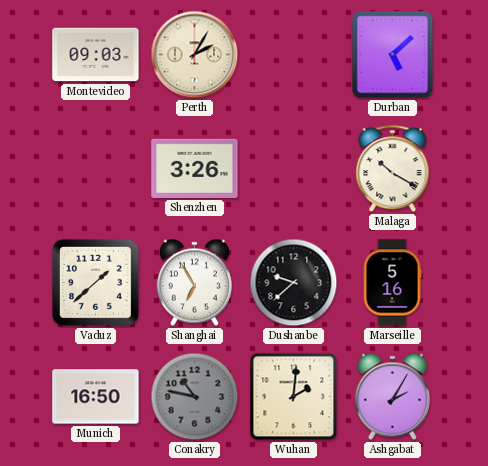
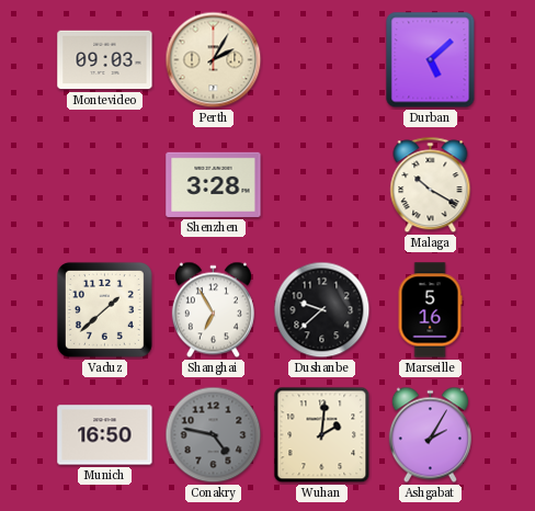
Shenzhen: 3:26 -> 3:28 (214, 184)
Conakry: 10:47 -> 4:47 (214, 435)
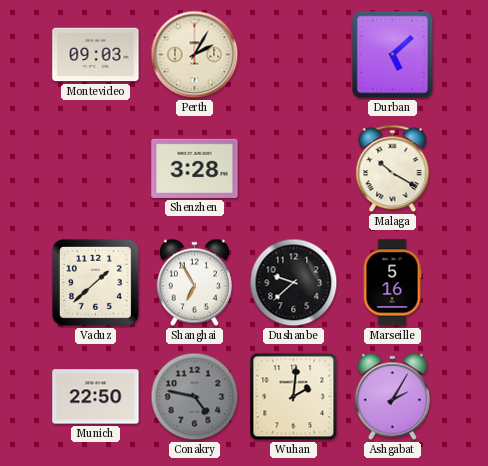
Munich: 16:50 -> 22:50 (96, 397)
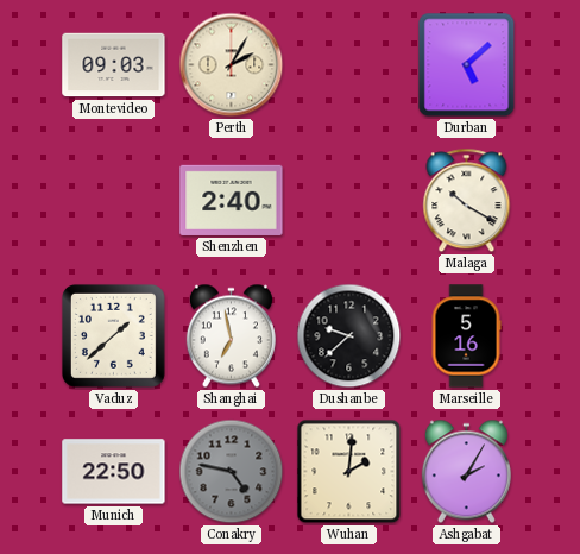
Shenzhen: 3:28 -> 2:40 (232, 200)
Shanghai: 6:55 -> 6:58 (231, 336)
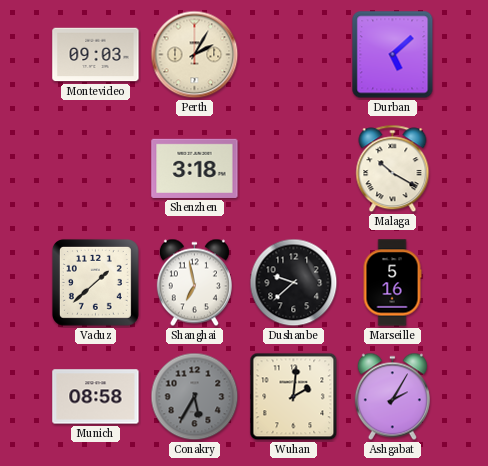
Shenzhen: 2:40 -> 3:18 (195, 168)
Munich: 22:50 -> 08:58 (96, 397)
Conakry: 4:47 -> 5:35 (195, 397)
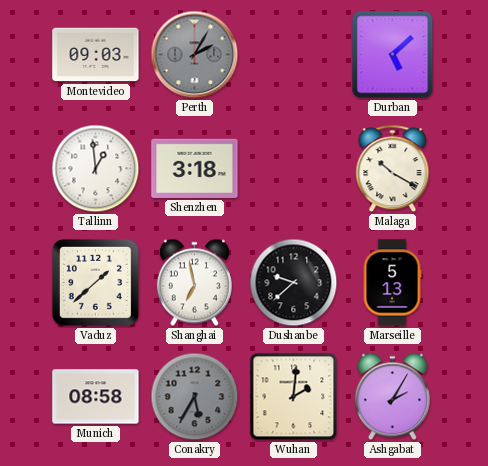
Perth dial: cream -> grey (195, 55)
Tallinn: none -> 12:59 (96, 169)
Marseille: 5:16 -> 5:13 (392, 283)
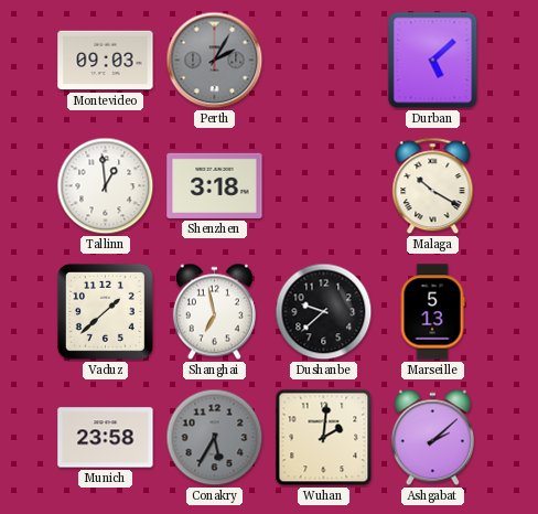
Munich: 08:58 -> 23:58 (106, 438)
Ashgabat: 2:05 -> 2:08 (432, 438)
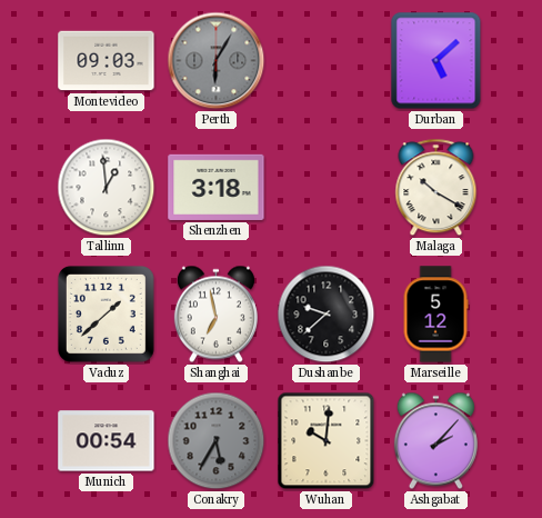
Perth: 2:05 -> 6:05 (217, 61)
Marseille: 5:13 -> 5:12 (435, 315)
Munich: 23:58 -> 00:54 (107, 441)
Wuhan: 2:01 -> 10:01 (327, 441)
Ashgabat: 2:08 -> 2:07 (435, 441)
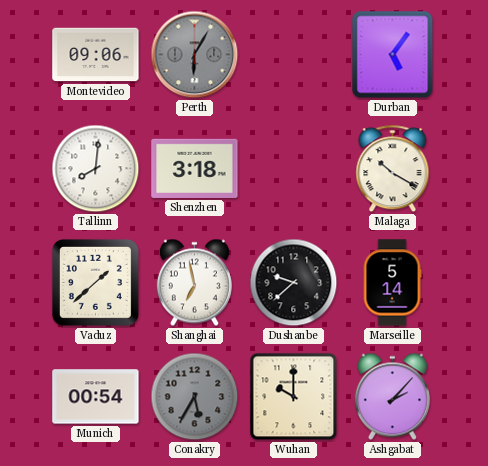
Montevideo: 09:03 -> 09:06 (96, 55)
Durban: 5:08 -> 5:06 (393, 55)
Tallinn: 12:59 -> 8:01 (96, 169)
Marseille: 5:12 -> 5:14 (392, 283)
Wuhan: 10:01 -> 10:00 (294, 397)
